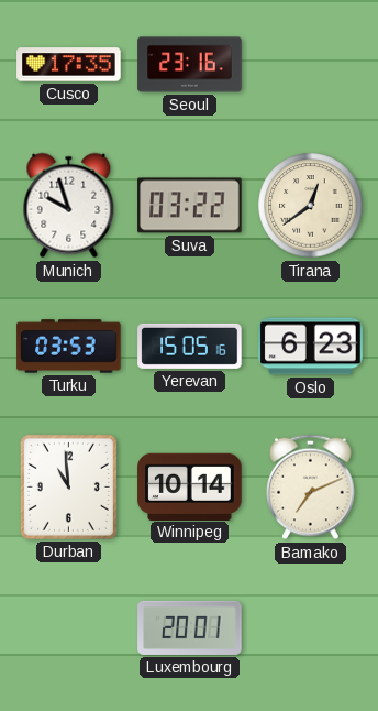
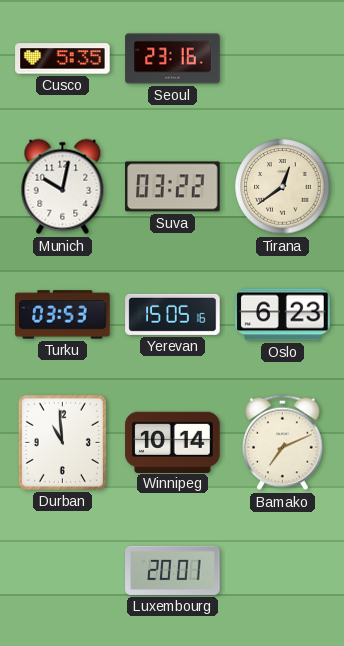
Cusco: 17:35 -> 5:35 (63, 59)
Munich: 9:57 -> 10:02 (63, 187)
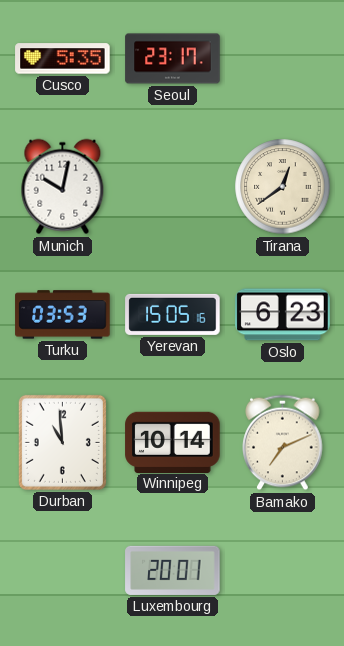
Seoul: 23:16 -> 23:17 (173, 59)
Suva: 03:22 -> none (173, 187)
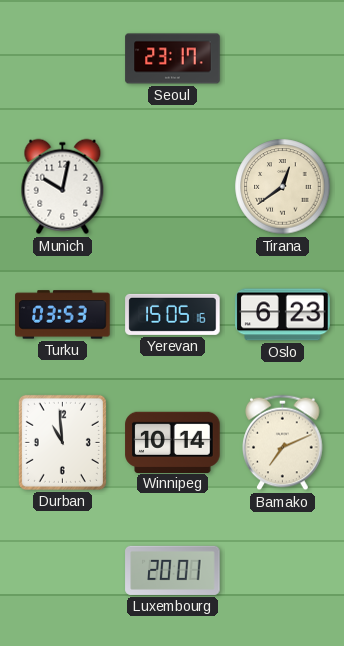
Cusco: 5:35 -> none (63, 59)
